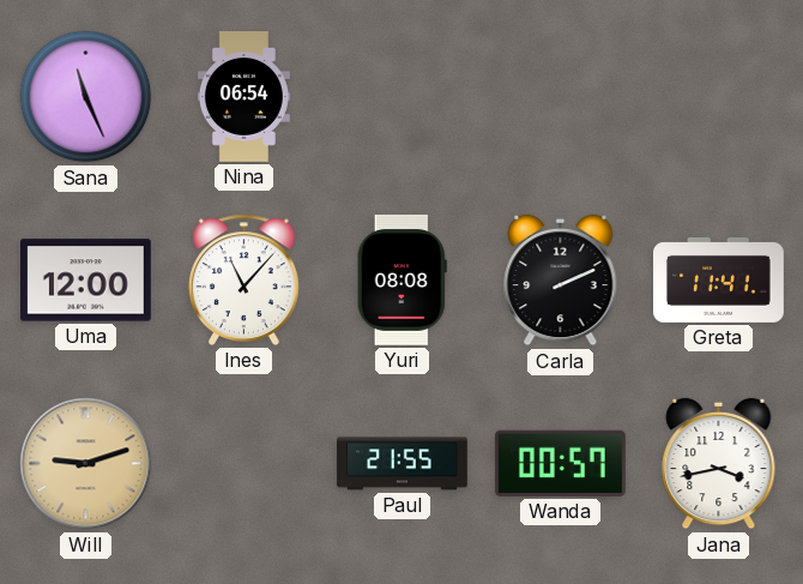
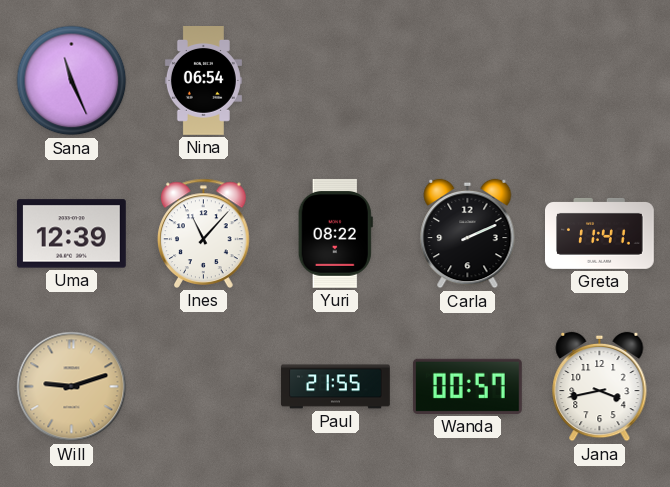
Uma: 12:00 -> 12:39 (72, 234)
Yuri: 08:08 -> 08:22 (335, 234)
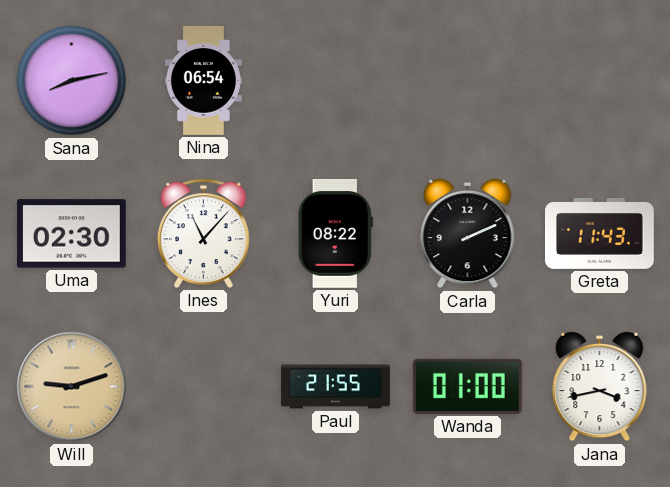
Sana: 11:26 -> 8:13 (72, 81)
Uma: 12:39 -> 02:30 (72, 234)
Greta: 11:41 -> 11:43 (600, 233)
Wanda: 00:57 -> 01:00 (467, 386)
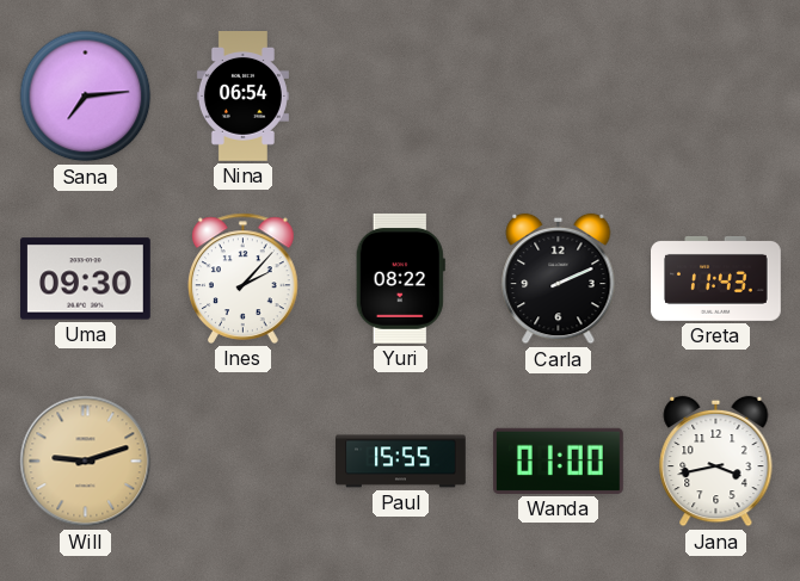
Sana: 8:13 -> 7:14 (86, 97)
Uma: 02:30 -> 09:30 (86, 279)
Ines: 11:07 -> 2:07 (244, 278)
Paul: 21:55 -> 15:55 (401, 462)
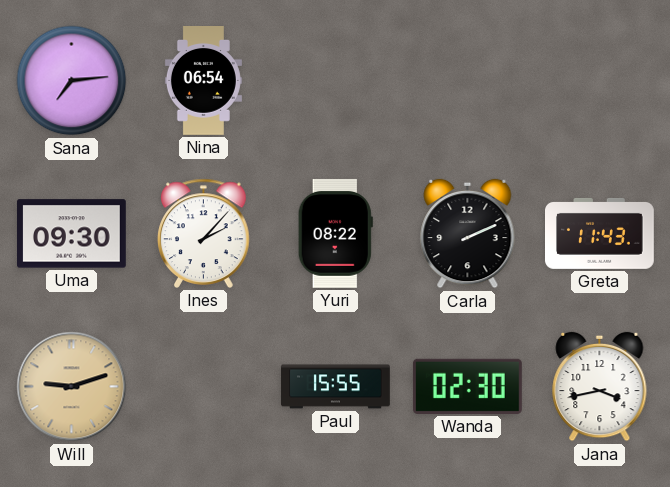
Wanda: 01:00 -> 02:30 (467, 386)
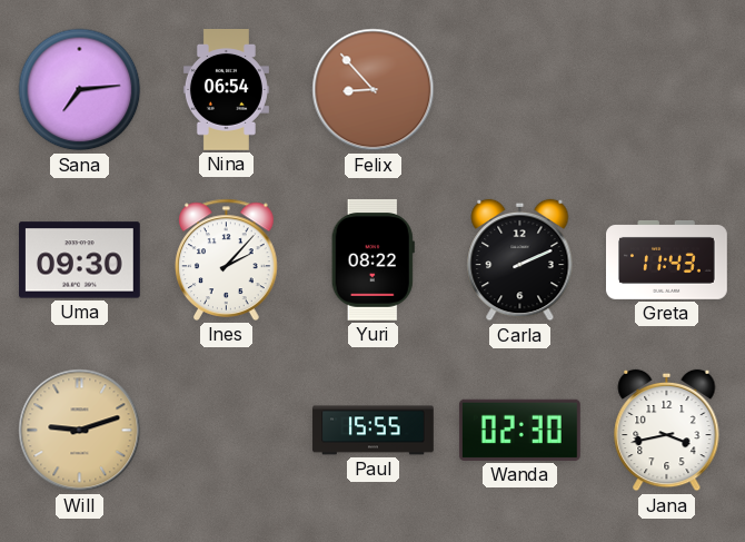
Felix: none -> 8:53 (374, 90)
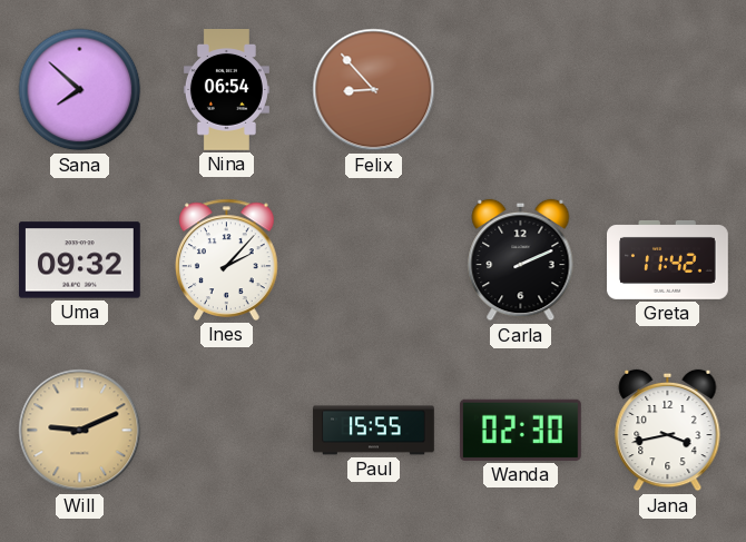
Sana: 7:14 -> 7:52 (80, 90)
Uma: 09:30 -> 09:32 (80, 260)
Yuri: 08:22 -> none (372, 260)
Greta: 11:43 -> 11:42 (668, 259)
Will: 9:12 -> 9:11 (80, 431)
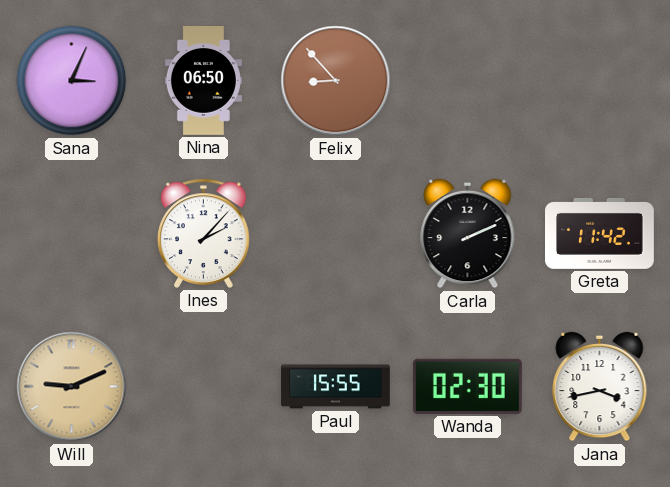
Sana: 7:52 -> 3:04 (72, 81)
Nina: 06:54 -> 06:50 (203, 81)
Uma: 09:32 -> none (80, 260)
